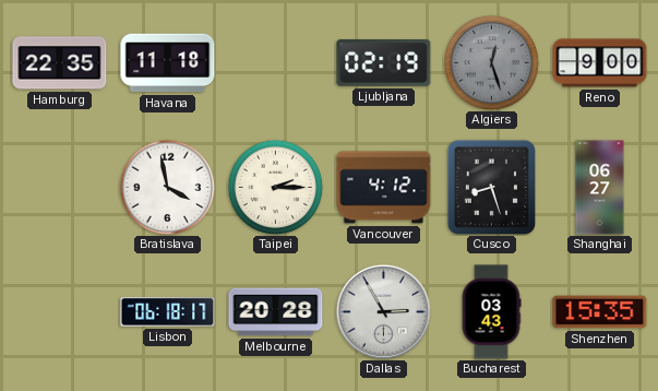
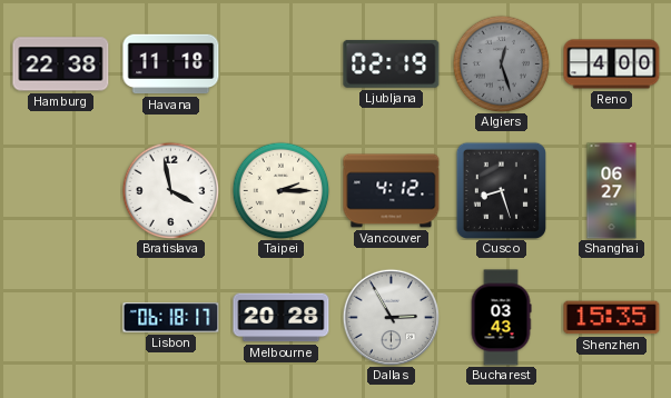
Hamburg: 22:35 -> 22:38 (61, 64)
Reno: 9:00 -> 4:00 (612, 64)
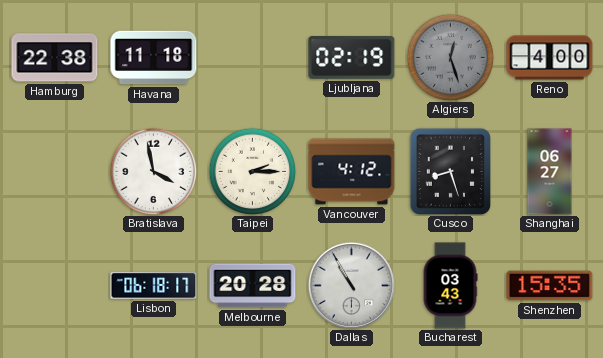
Dallas: 2:55 -> 10:55 (351, 285)
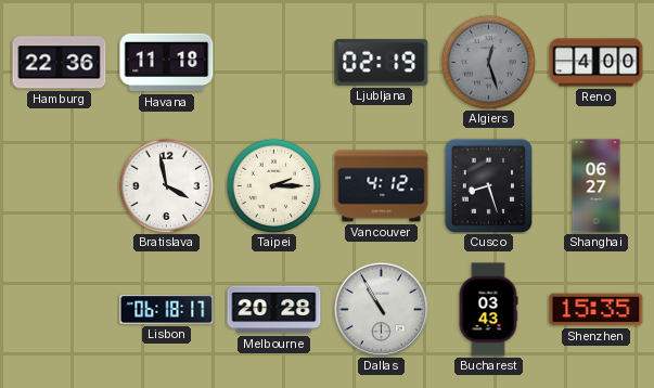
Hamburg: 22:38 -> 22:36 (60, 63)
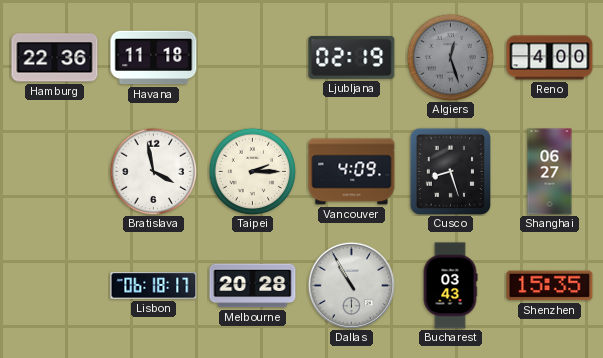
Vancouver: 4:12 -> 4:09 (352, 172)
